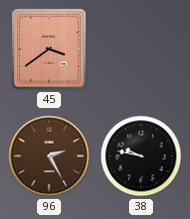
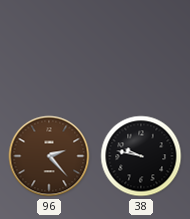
45: 3:39 -> none (49, 49)
96: 2:25 -> 2:23 (49, 156)
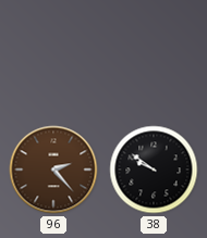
38: 9:47 -> 9:51 (154, 170)
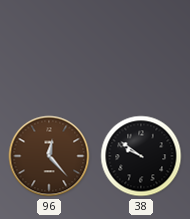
96: 2:23 -> 12:23 (49, 156)
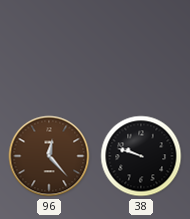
38: 9:51 -> 9:48 (141, 156)
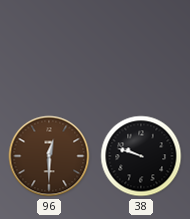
96: 12:23 -> 12:30 (49, 156)
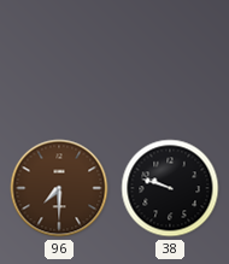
96: 12:30 -> 7:30 (59, 188)
